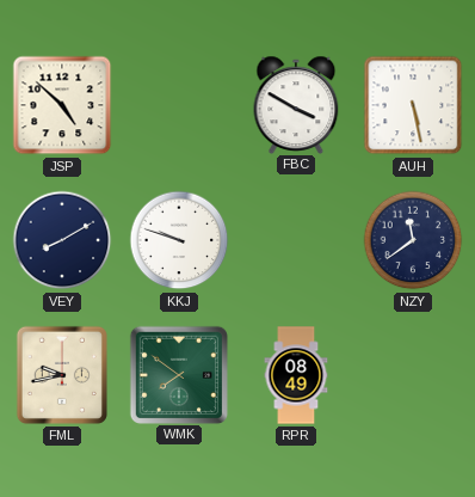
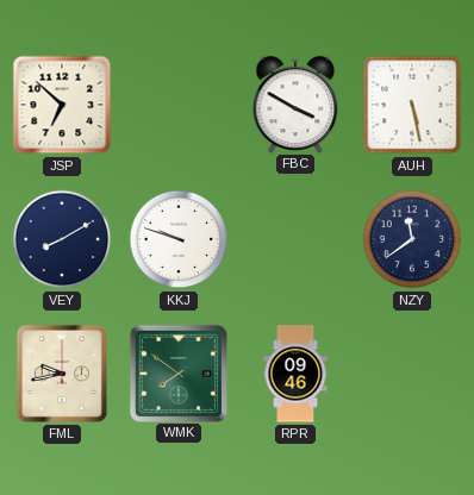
JSP: 4:52 -> 6:52 (62, 105)
RPR: 08:49 -> 09:46 (295, 374)
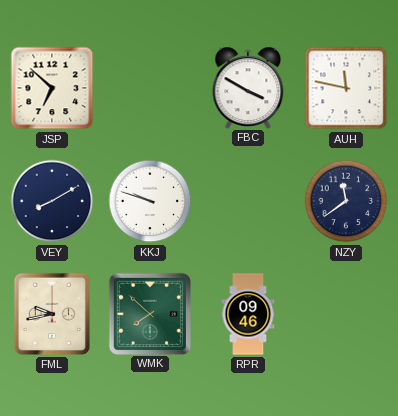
AUH: 5:28 -> 11:47 (346, 88)
WMK: 7:51 -> 7:52 (149, 313)
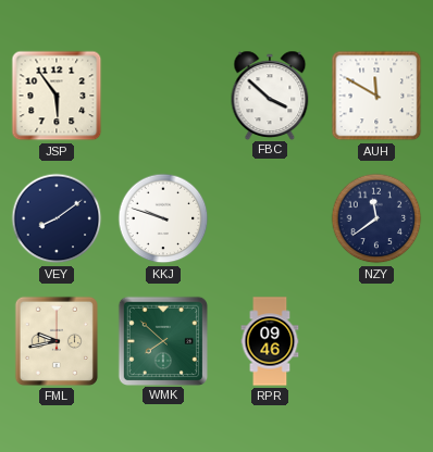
JSP: 6:52 -> 5:54 (57, 96)
FBC: 3:50 -> 3:52 (270, 95)
AUH: 11:47 -> 11:50 (376, 96)
VEY: 8:10 -> 8:09 (57, 218)
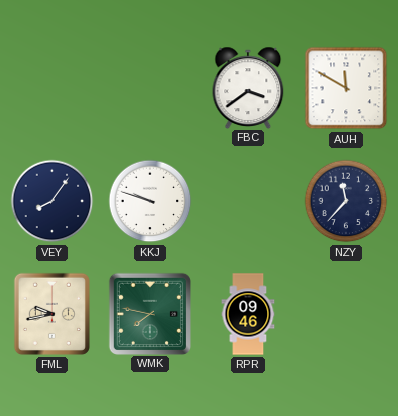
JSP: 5:54 -> none (57, 96)
FBC: 3:52 -> 3:39 (248, 87)
VEY: 8:09 -> 8:06 (52, 201)
NZY: 11:39 -> 11:37 (346, 201)
WMK: 7:52 -> 7:47 (149, 313)
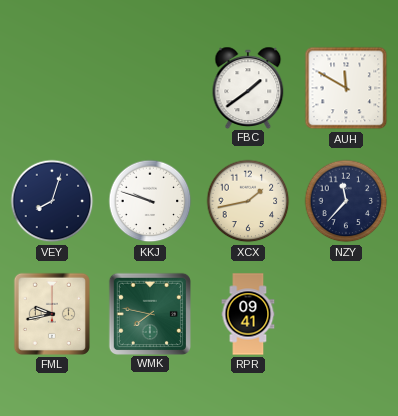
FBC: 3:39 -> 1:39 (248, 87)
VEY: 8:06 -> 8:03 (52, 201)
XCX: none -> 1:43 (248, 201)
RPR: 09:46 -> 09:41 (248, 314)
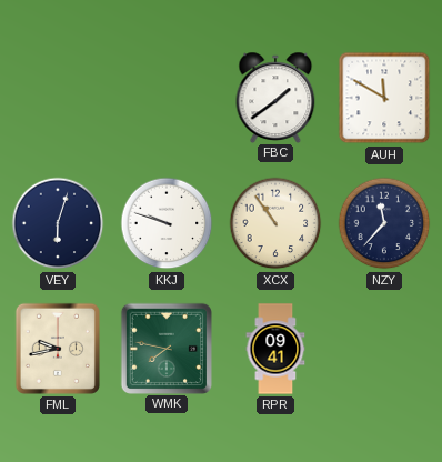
VEY: 8:03 -> 6:03 (58, 223)
XCX: 1:43 -> 10:54 (275, 223)
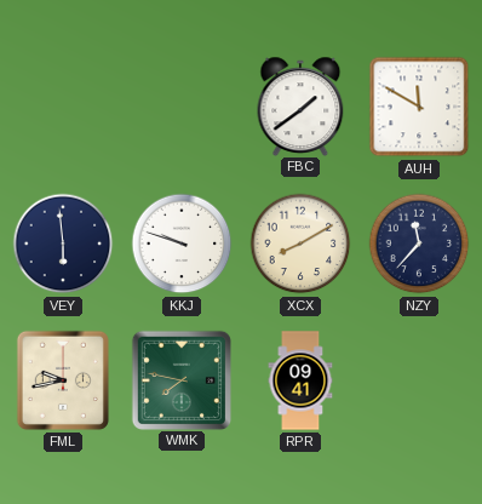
VEY: 6:03 -> 5:59 (63, 244)
XCX: 10:54 -> 8:10 (300, 244)
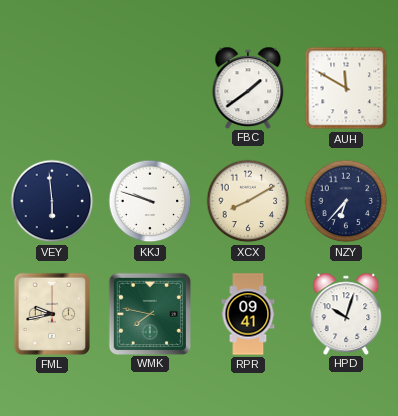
NZY: 11:37 -> 6:37 (346, 201)
HPD: none -> 10:03 (346, 313)
